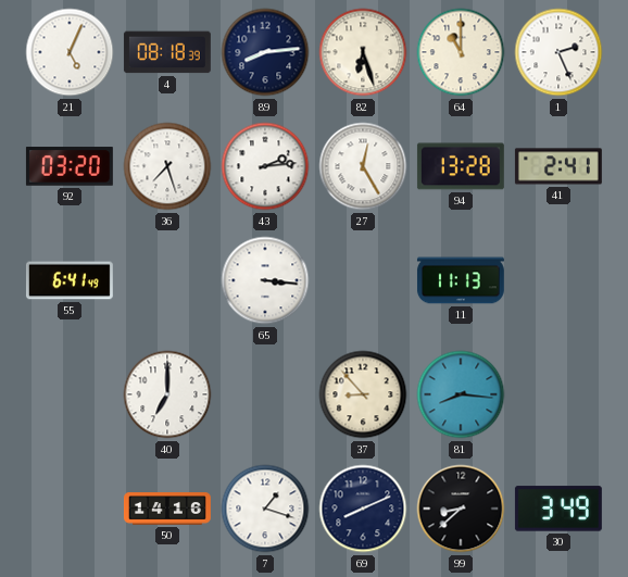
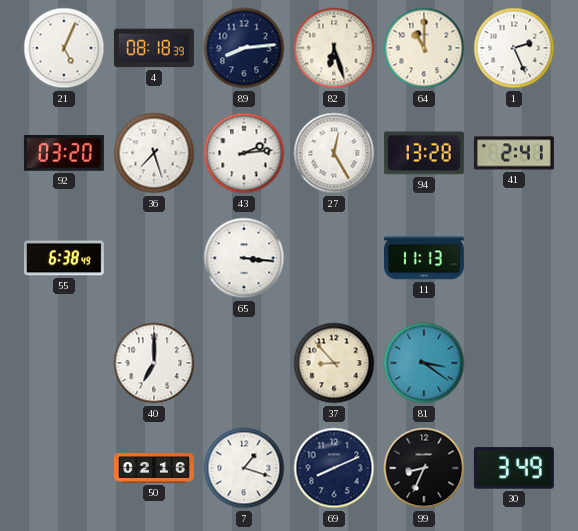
55: 6:41 -> 6:38 (64, 258)
81: 8:16 -> 3:21 (424, 363)
50: 14:16 -> 02:16 (154, 468)
99: 8:38 -> 8:34 (424, 468)
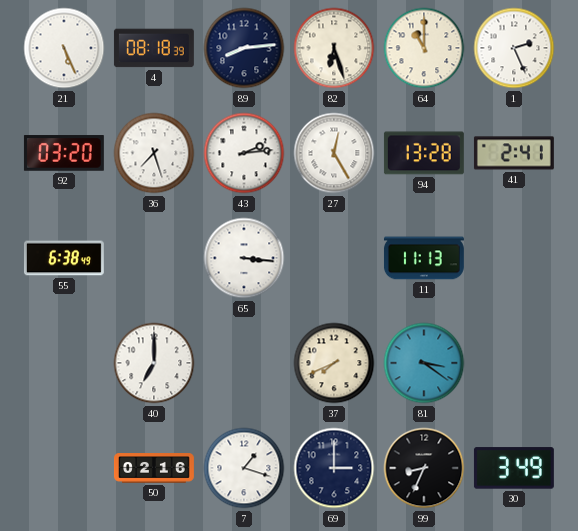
21: 5:04 -> 5:26 (64, 48)
37: 8:53 -> 7:41 (334, 363)
69: 8:11 -> 3:00 (334, 468)
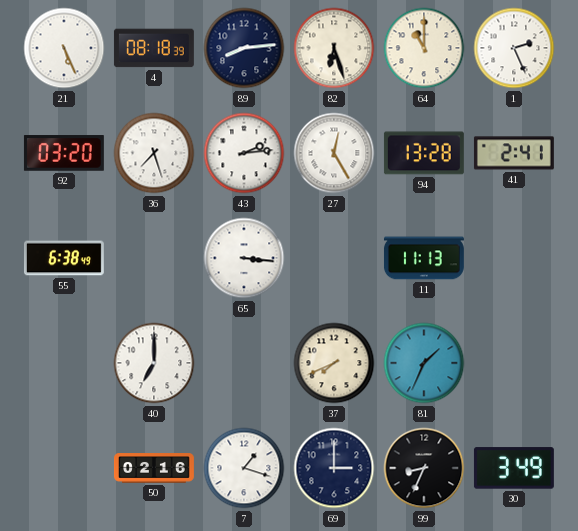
81: 3:21 -> 1:34 (424, 363)
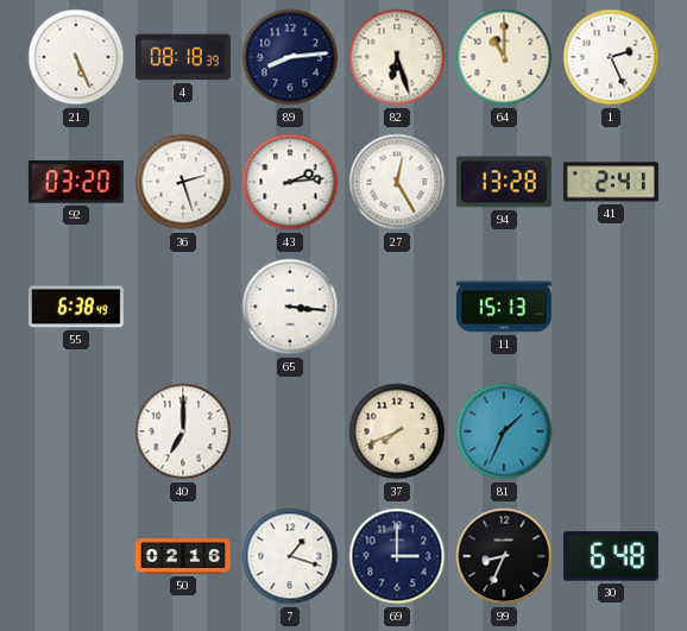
36: 7:27 -> 2:27 (183, 182)
11: 11:13 -> 15:13 (504, 307)
30: 3:49 -> 6:48 (611, 556)
